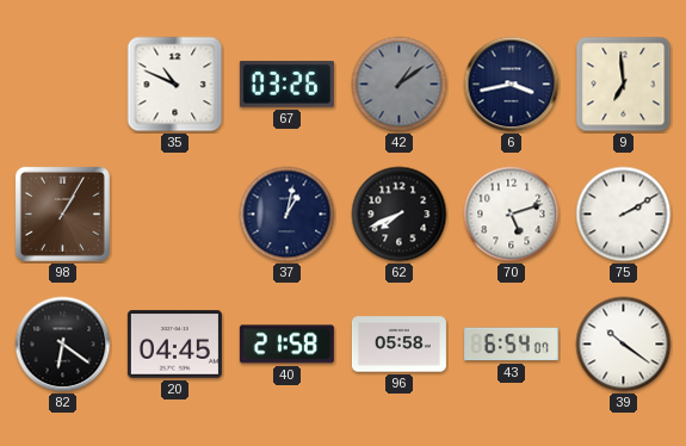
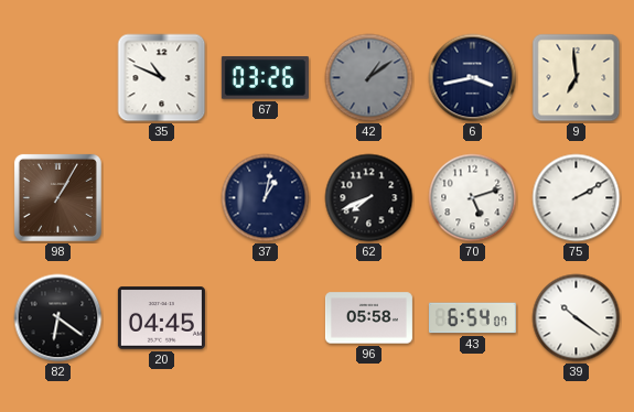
40: 21:58 -> none (286, 345)
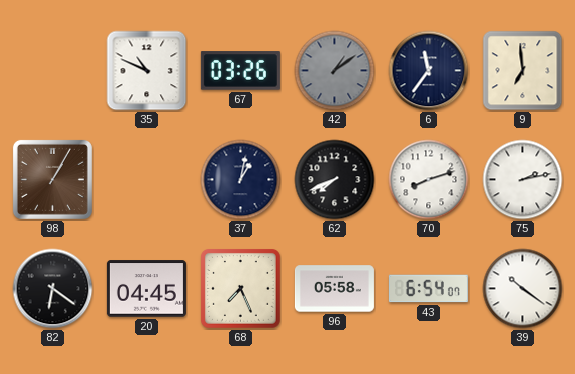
6: 3:43 -> 11:36 (429, 71)
70: 5:12 -> 8:12 (429, 180)
75: 2:10 -> 2:13 (523, 180)
68: none -> 7:26 (241, 289)
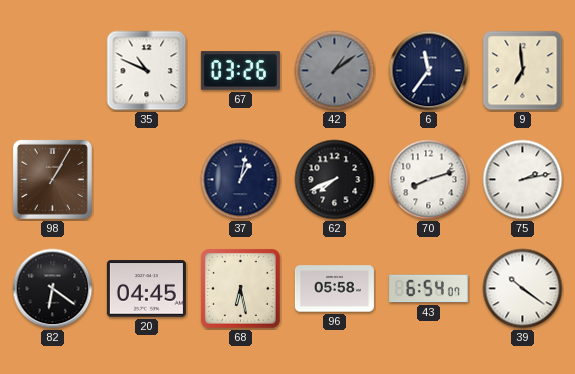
68: 7:26 -> 6:28 (241, 289)
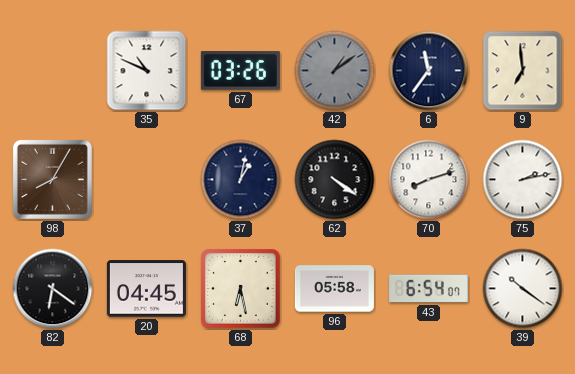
98: 1:05 -> 8:05 (52, 179)
62: 7:41 -> 4:21 (335, 180)
